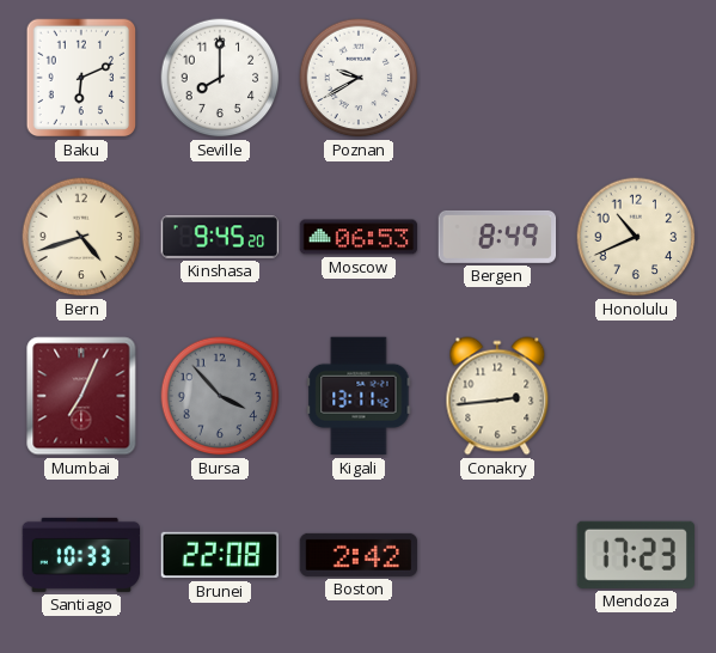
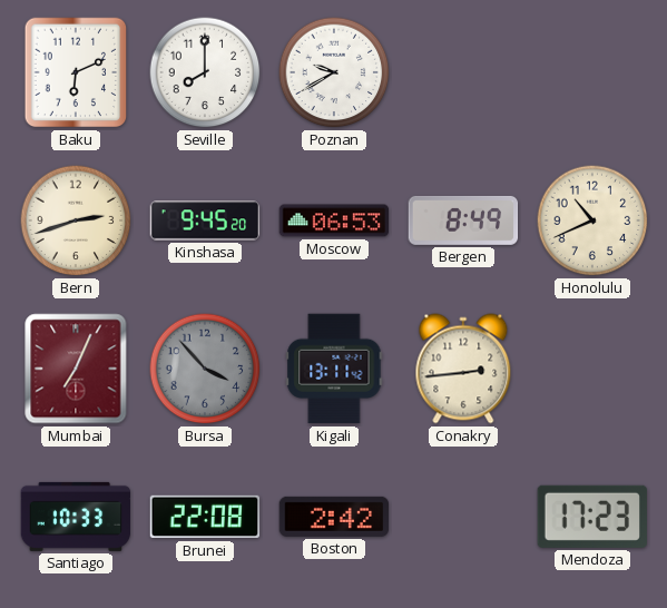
Bern: 4:42 -> 2:42 (76, 220)
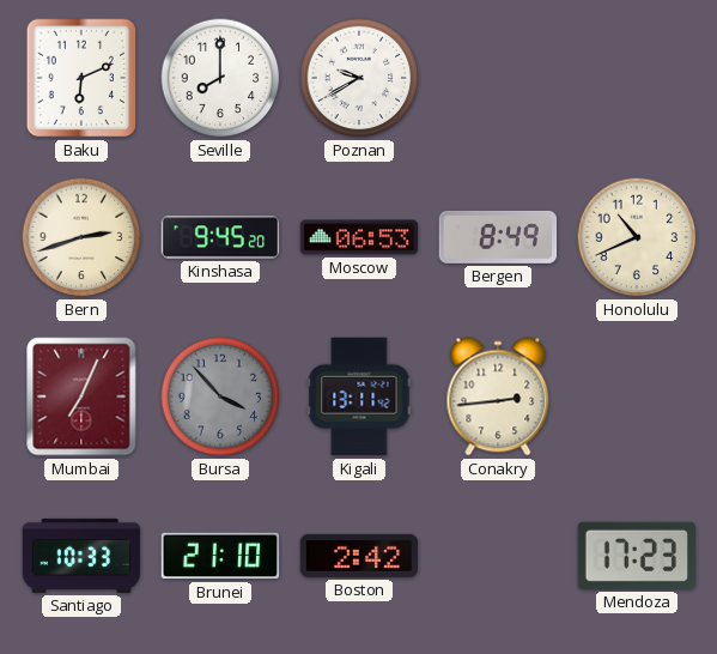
Brunei: 22:08 -> 21:10 (220, 556)
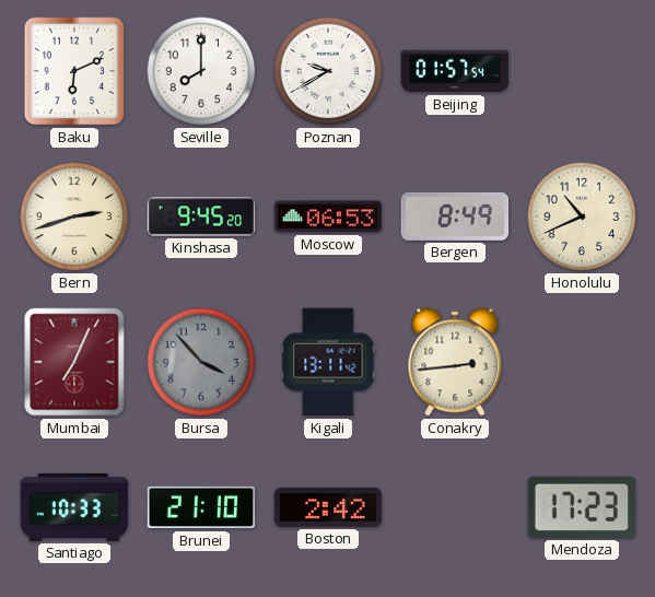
Beijing: none -> 01:57 (455, 71)
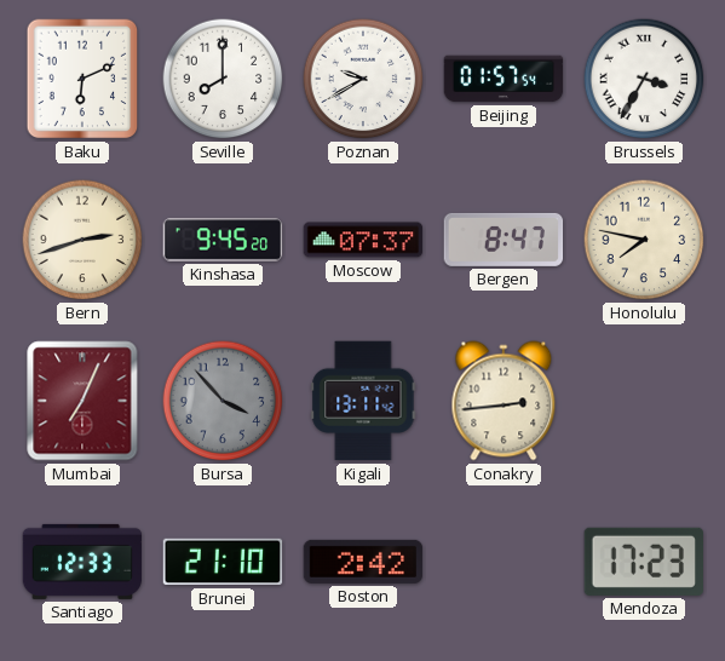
Brussels: none -> 3:35 (644, 79)
Moscow: 06:53 -> 07:37 (363, 240)
Bergen: 8:49 -> 8:47 (504, 240)
Honolulu: 10:41 -> 7:47 (644, 240)
Santiago: 10:33 -> 12:33 (82, 562)
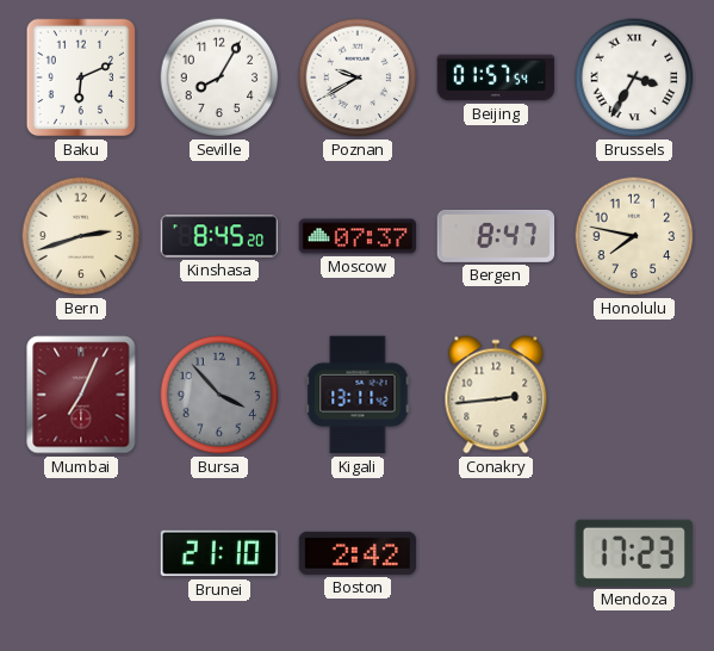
Seville: 8:00 -> 8:05 (219, 77)
Kinshasa: 9:45 -> 8:45 (219, 236)
Santiago: 12:33 -> none (82, 562)
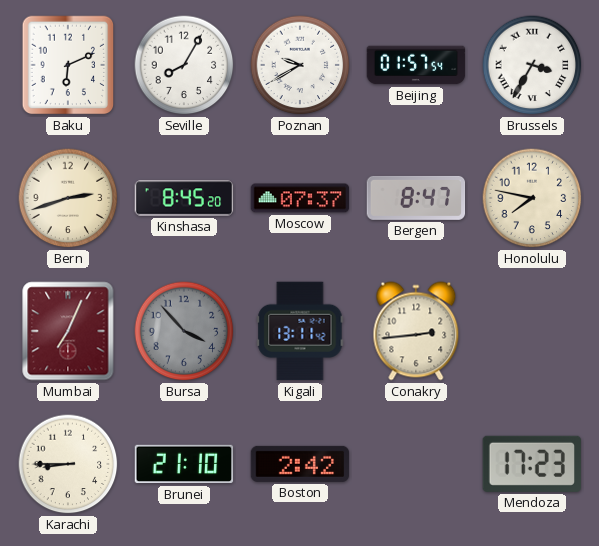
Karachi: none -> 8:45 (68, 464)
